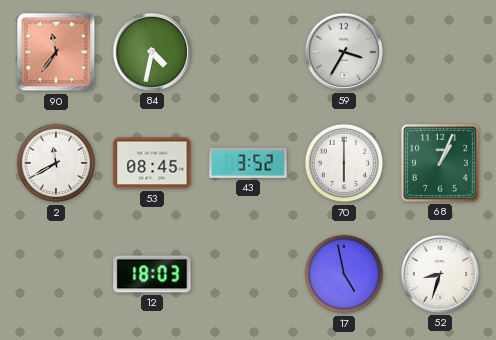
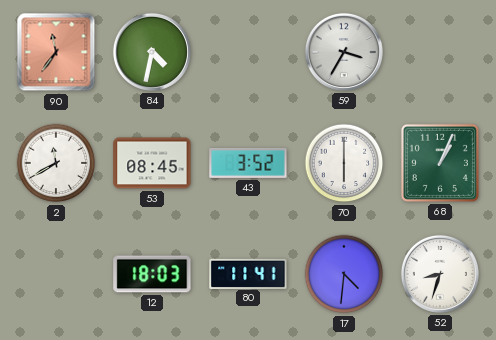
80: none -> 11:41 (248, 273)
17: 4:58 -> 4:31 (344, 274)
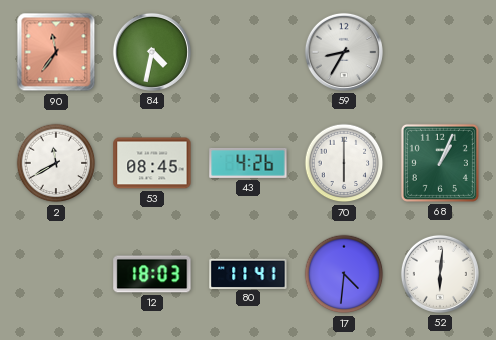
59: 3:35 -> 8:35 (344, 52)
43: 3:52 -> 4:26 (248, 163)
52: 8:33 -> 6:01 (440, 274)
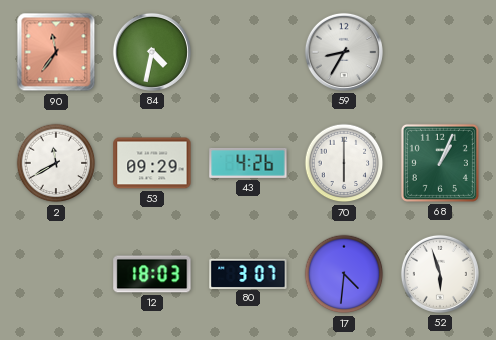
53: 08:45 -> 09:29 (152, 163)
80: 11:41 -> 3:07 (248, 273)
52: 6:01 -> 5:57 (440, 274)
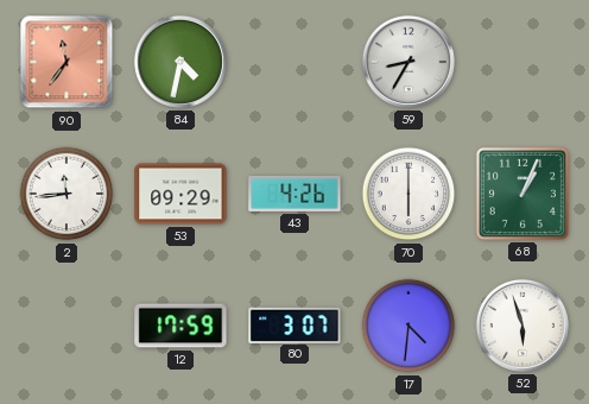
2: 11:40 -> 11:44 (66, 194)
12: 18:03 -> 17:59 (180, 326)
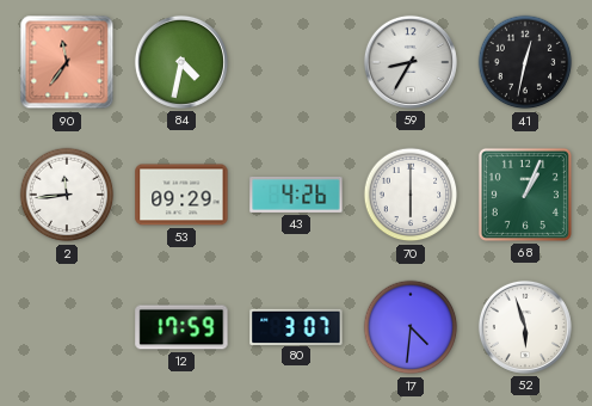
41: none -> 12:32 (525, 62)
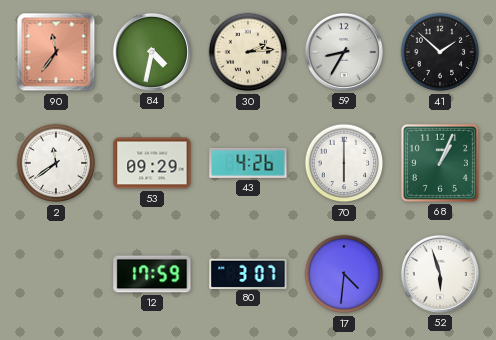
30: none -> 2:14 (248, 52)
41: 12:32 -> 1:52 (440, 52)
2: 11:44 -> 11:39 (56, 163)
